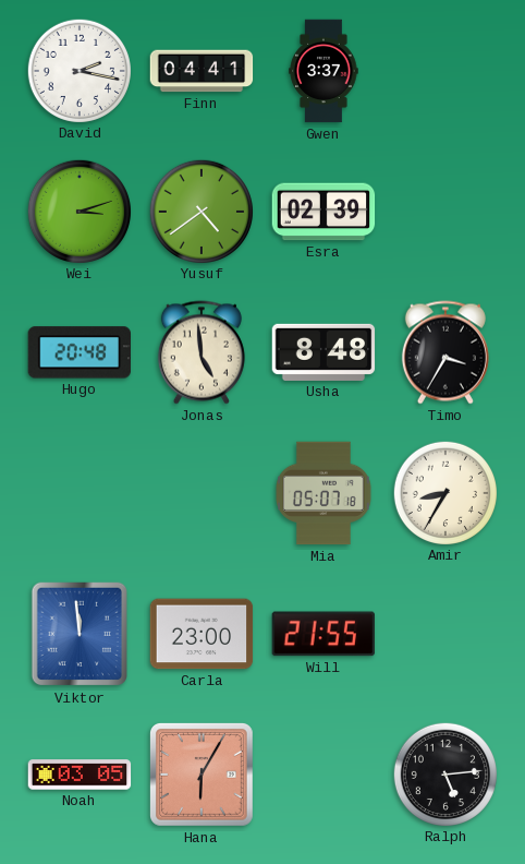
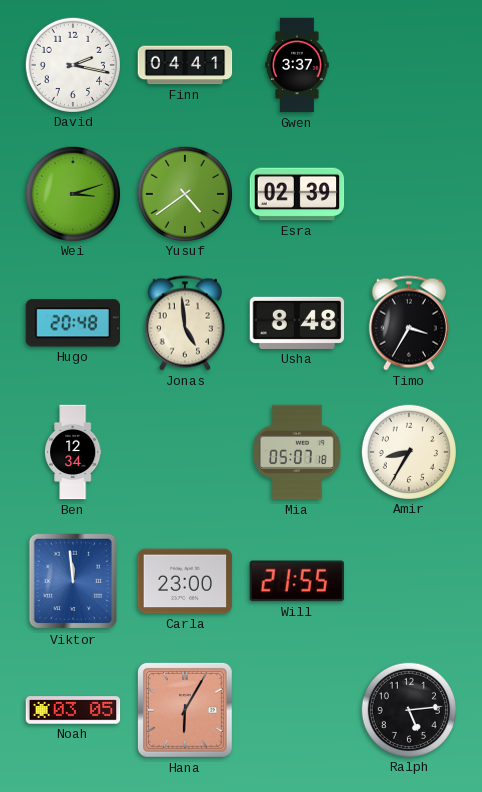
Ben: none -> 12:34 (74, 452)
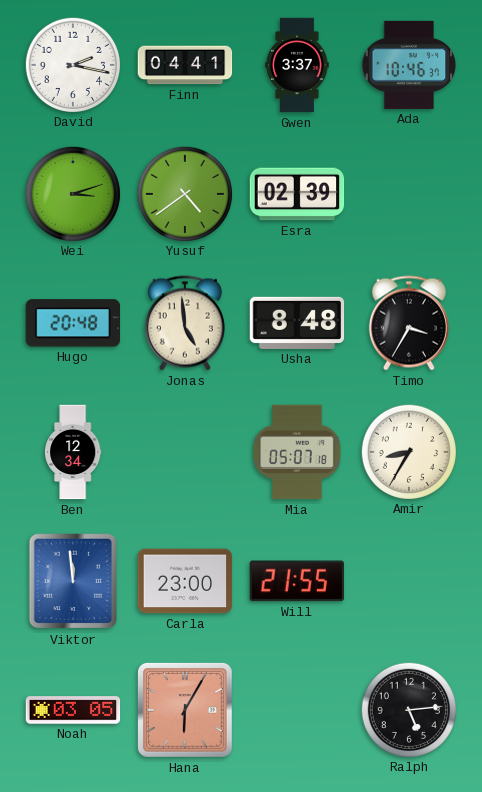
Ada: none -> 10:46 (409, 65)
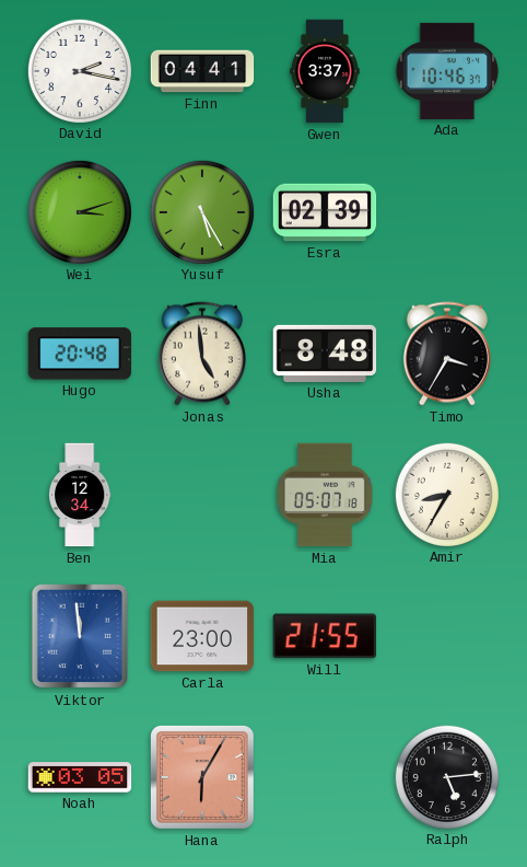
Yusuf: 4:39 -> 5:25 (201, 211)
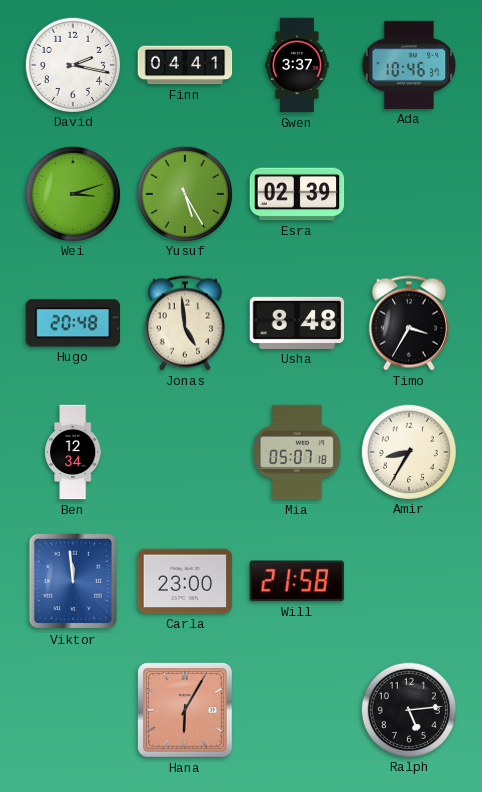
Will: 21:55 -> 21:58 (297, 581)
Noah: 03:05 -> none (80, 777)
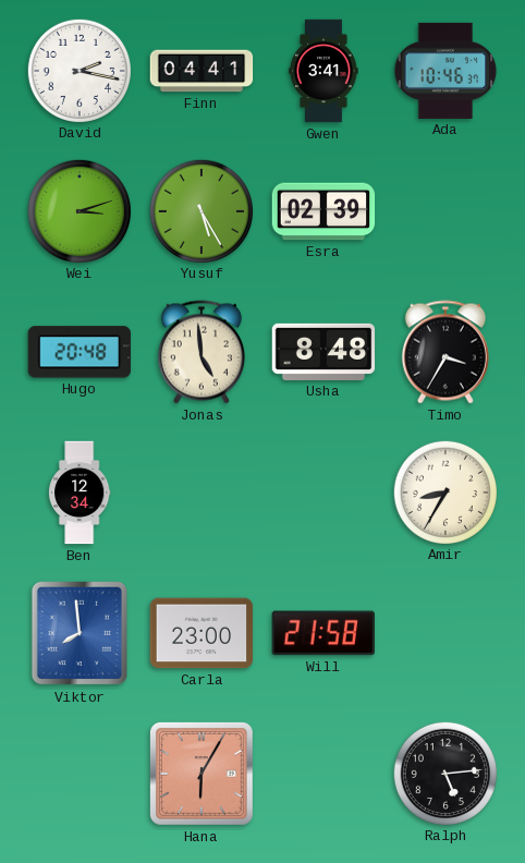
Gwen: 3:37 -> 3:41 (323, 71)
Mia: 05:07 -> none (297, 452)
Viktor: 11:59 -> 7:59 (78, 633)
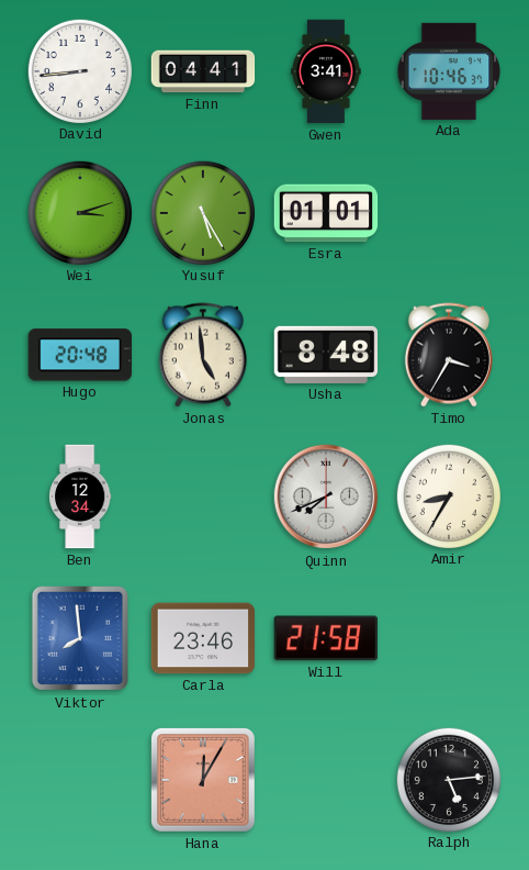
David: 2:17 -> 8:44 (79, 70)
Esra: 02:39 -> 01:01 (326, 213)
Quinn: none -> 7:41 (326, 497)
Carla: 23:00 -> 23:46 (203, 638)
Hana: 6:05 -> 12:05 (203, 780)
